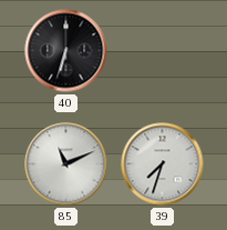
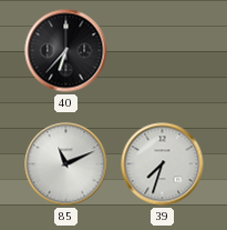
40: 6:33 -> 6:37 (66, 51)
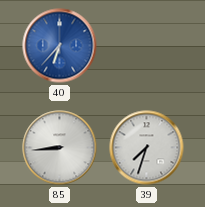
40 dial: black -> blue (60, 46)
85: 11:11 -> 8:44 (60, 148)
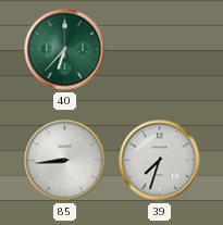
40 dial: blue -> green (65, 50)
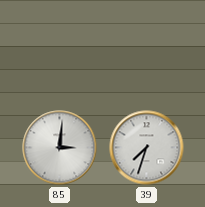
40: 6:37 -> none (65, 50)
85: 8:44 -> 3:01 (60, 148)
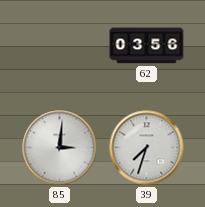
62: none -> 03:56 (147, 46)
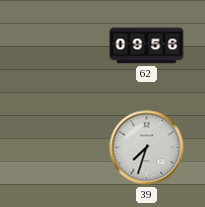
62: 03:56 -> 09:56 (147, 46)
85: 3:01 -> none (60, 148)
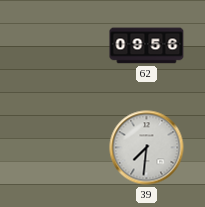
39: 7:33 -> 7:31 (147, 148)
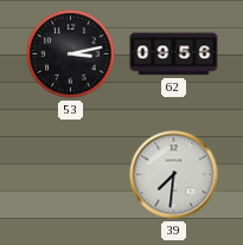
53: none -> 3:13 (71, 54)
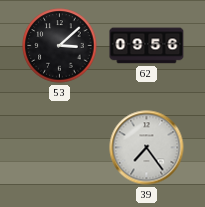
53: 3:13 -> 3:08 (60, 46)
39: 7:31 -> 7:24 (147, 148)
